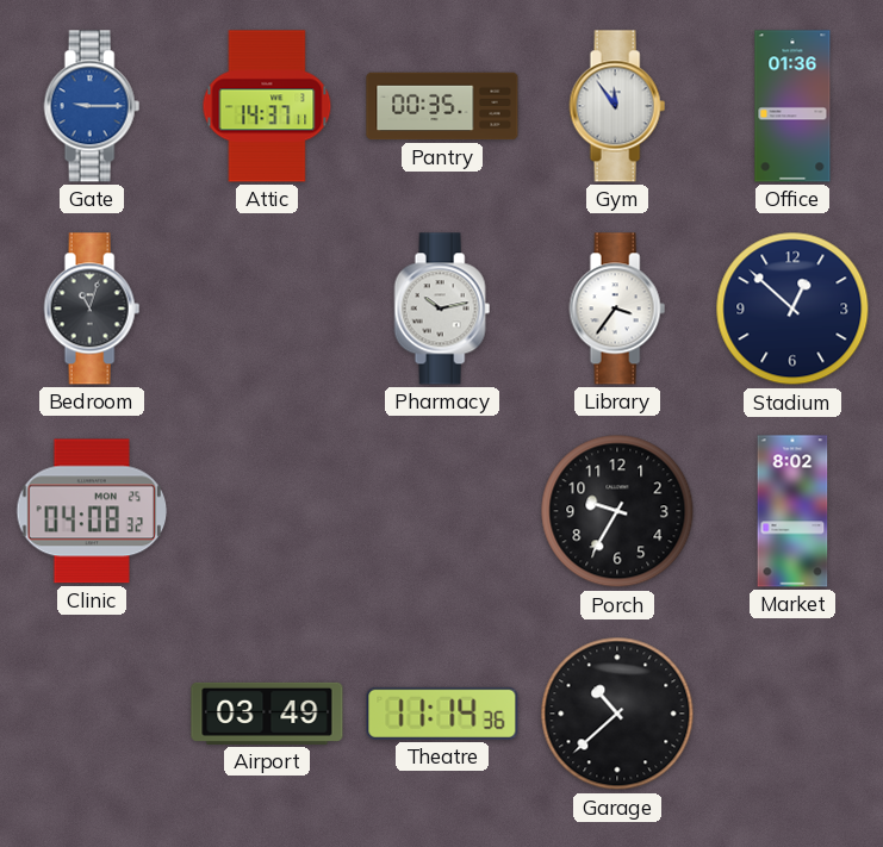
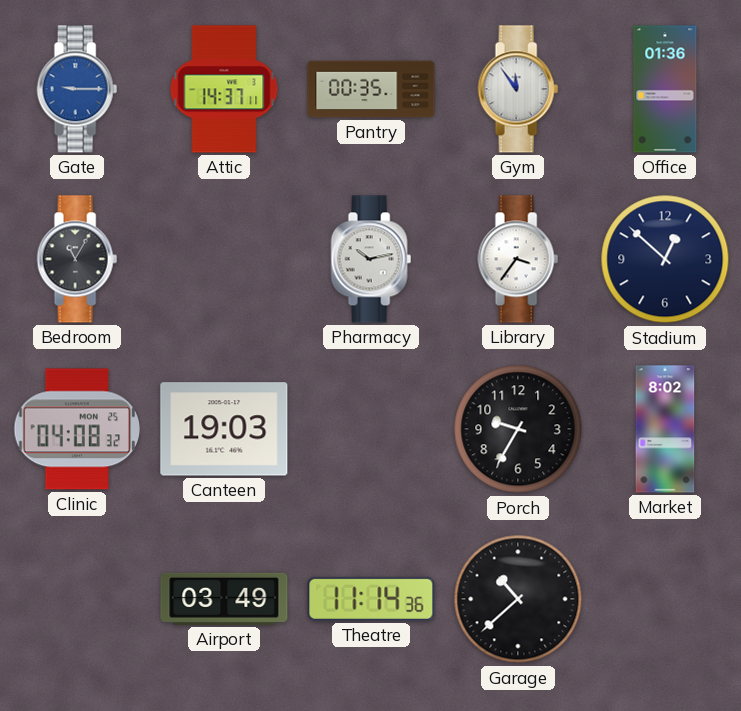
Bedroom: 11:03 -> 11:05 (77, 259)
Canteen: none -> 19:03 (224, 429)
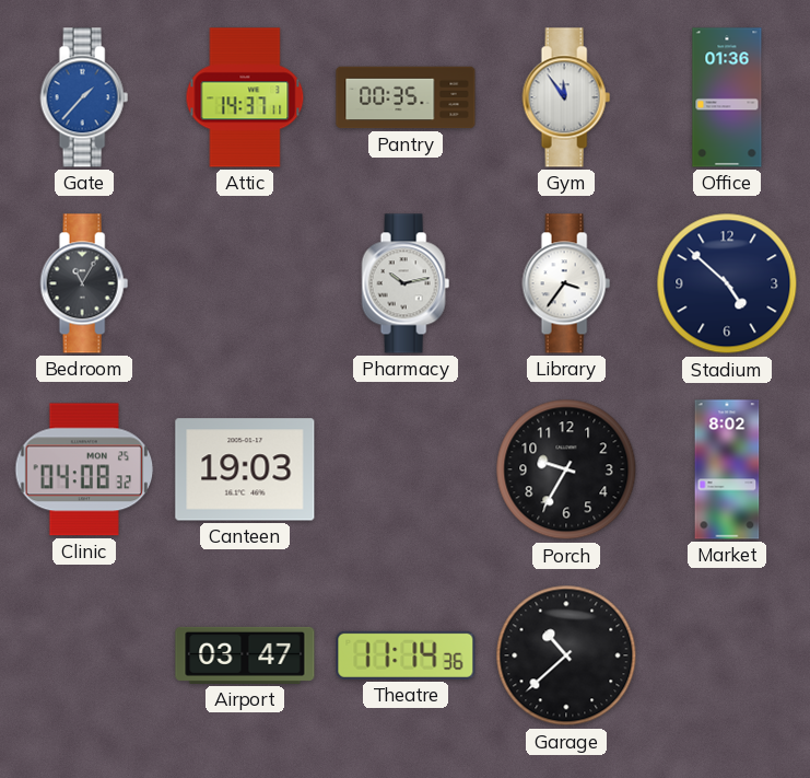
Gate: 9:15 -> 1:37 (84, 97)
Stadium: 12:52 -> 4:52 (727, 283)
Airport: 03:49 -> 03:47 (245, 655)
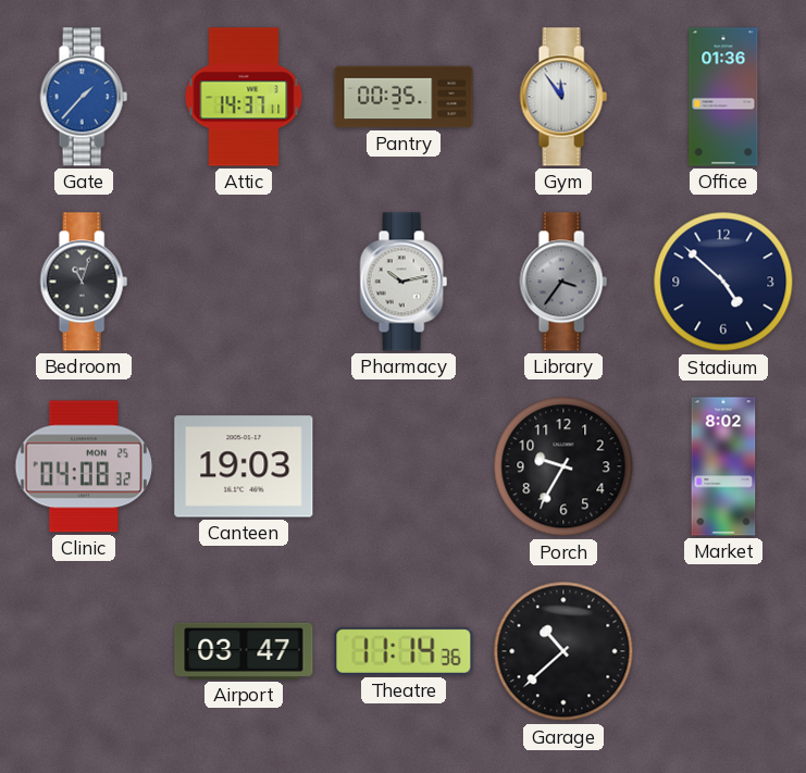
Bedroom: 11:05 -> 11:03 (84, 282)
Library dial: white -> grey (563, 282)
